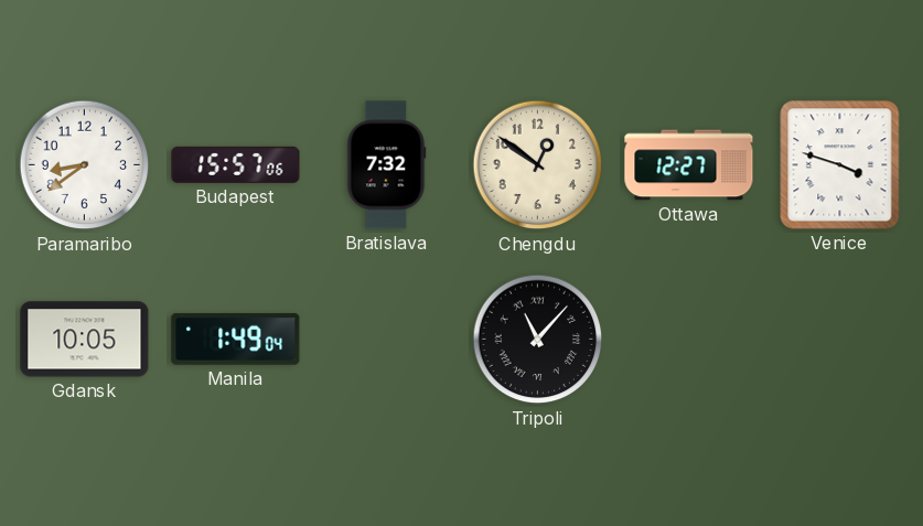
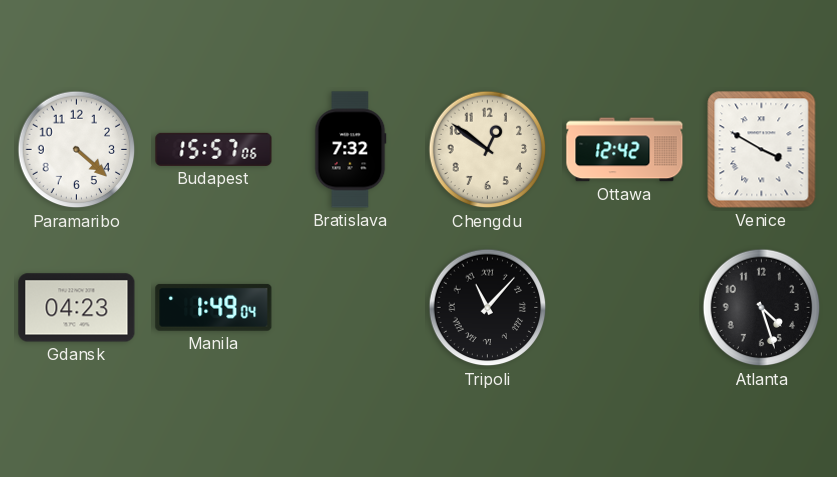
Paramaribo: 8:39 -> 4:22 (77, 150)
Ottawa: 12:27 -> 12:42 (625, 150)
Venice: 3:48 -> 3:50 (762, 150)
Gdansk: 10:05 -> 04:23 (77, 308)
Atlanta: none -> 4:27 (762, 308)
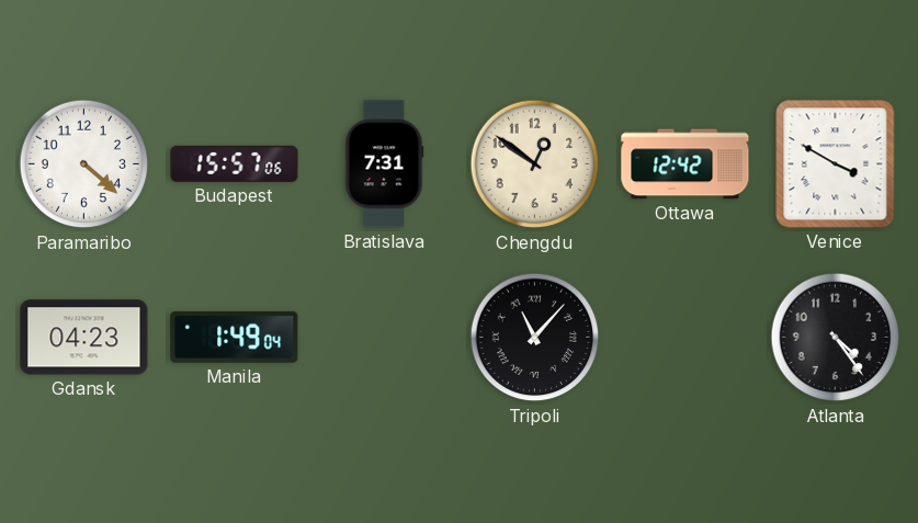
Bratislava: 7:32 -> 7:31 (385, 164)
Atlanta: 4:27 -> 4:24 (836, 338)
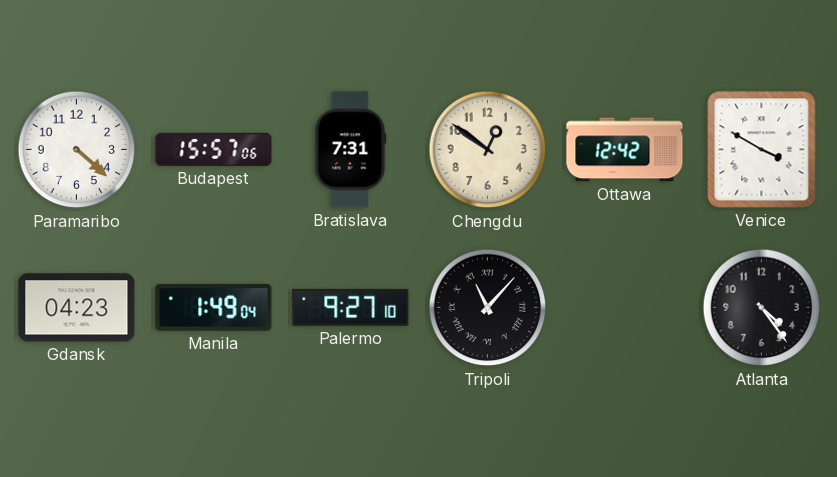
Palermo: none -> 9:27 (351, 307)
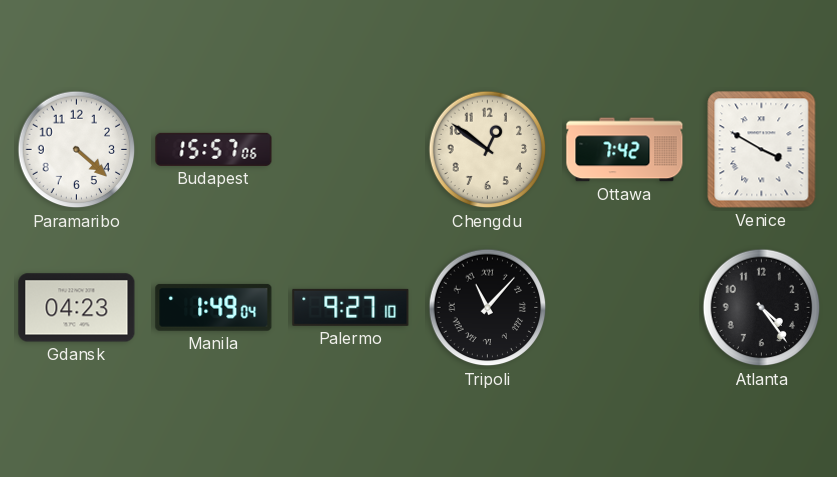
Bratislava: 7:31 -> none (351, 150)
Ottawa: 12:42 -> 7:42 (625, 150)
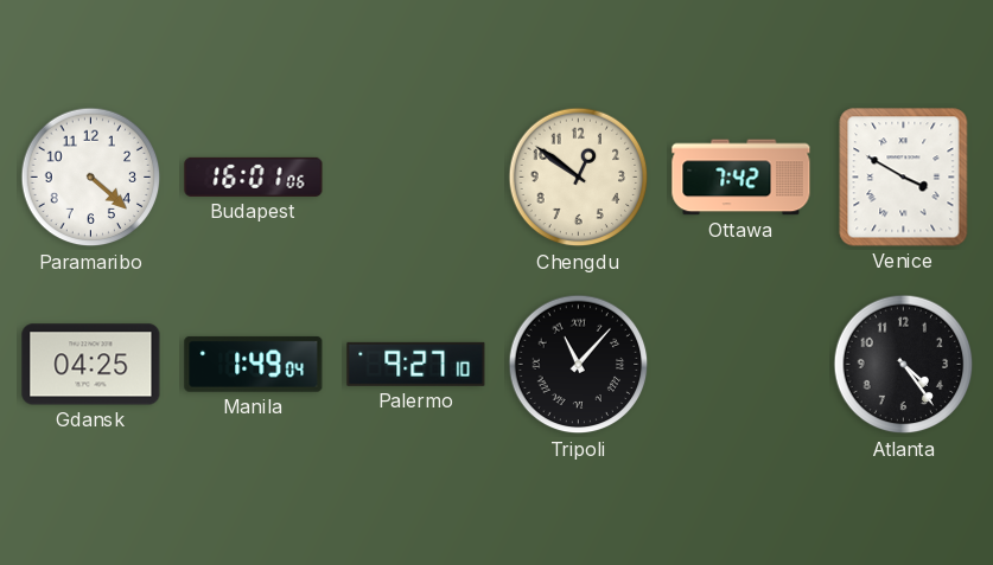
Budapest: 15:57 -> 16:01 (254, 176)
Gdansk: 04:23 -> 04:25 (91, 365)
